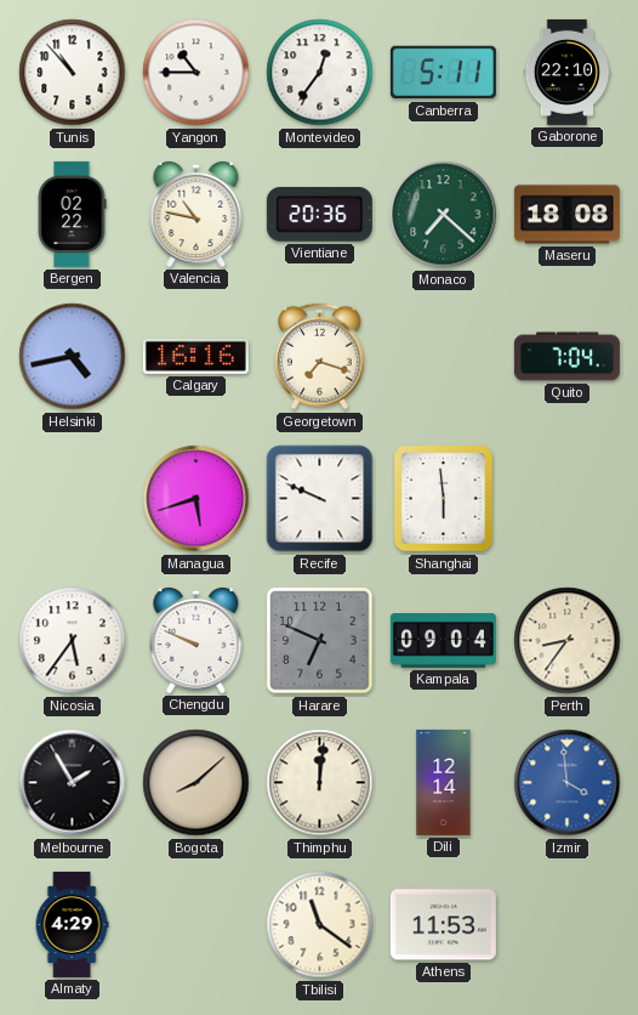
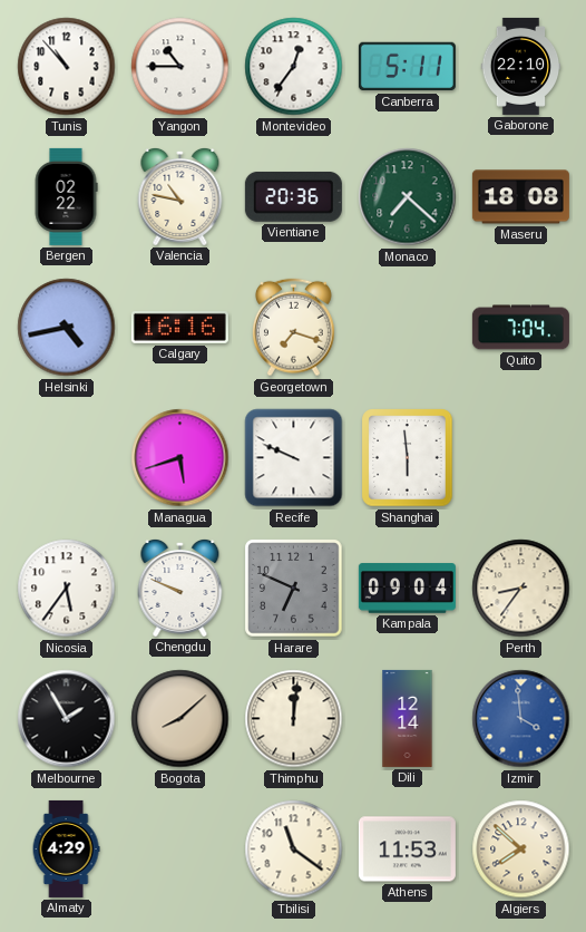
Algiers: none -> 7:52 (521, 850)
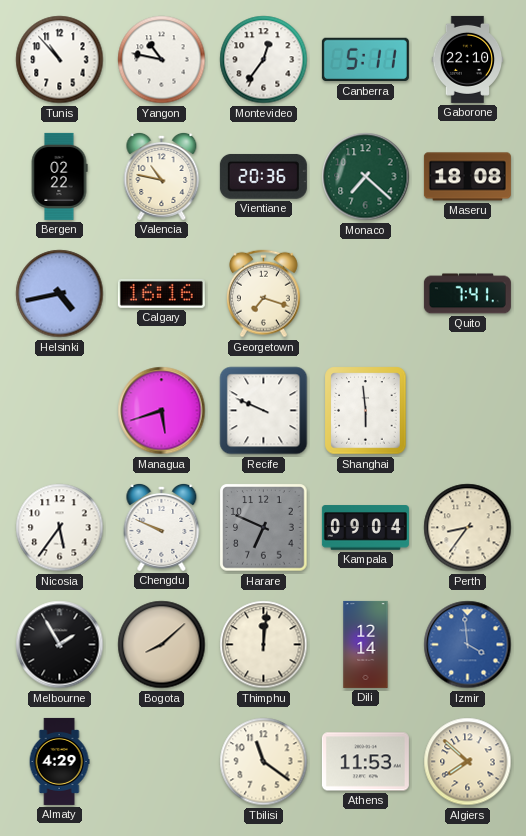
Yangon: 10:45 -> 10:47 (162, 60)
Quito: 7:04 -> 7:41 (467, 294)
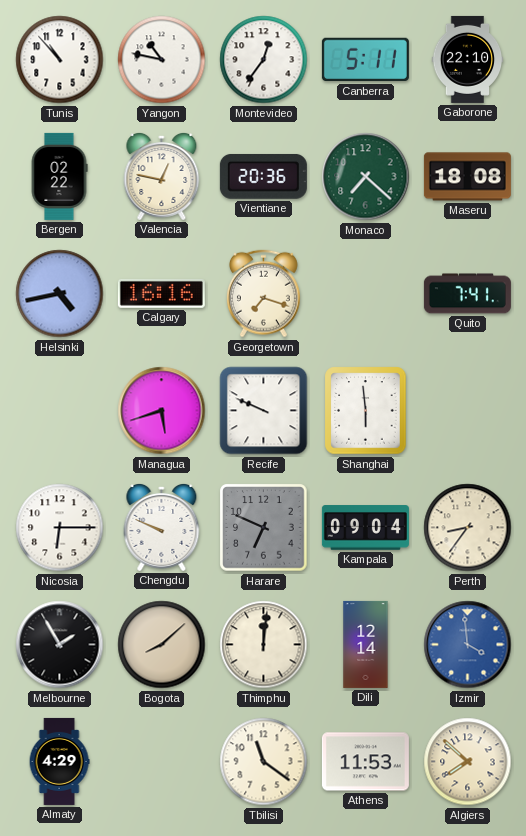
Valencia: 10:47 -> 12:47 (162, 176)
Nicosia: 5:36 -> 6:15 (60, 528)
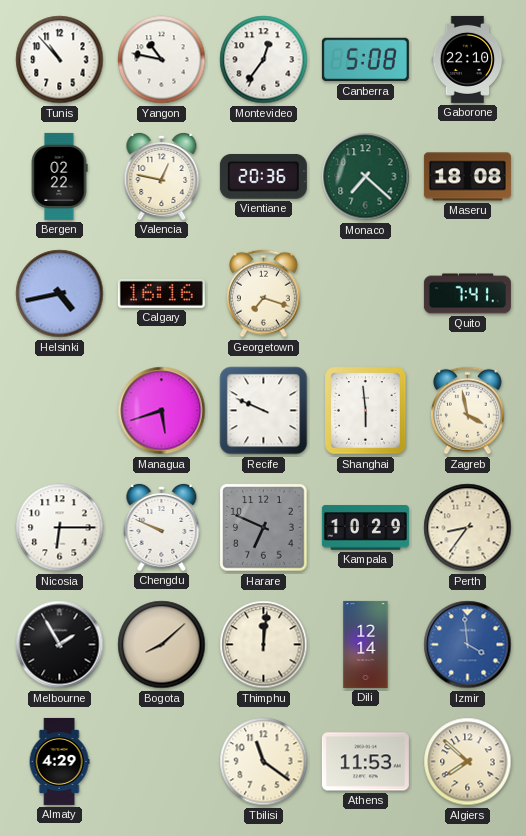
Canberra: 5:11 -> 5:08 (365, 60)
Zagreb: none -> 3:58 (467, 411)
Kampala: 09:04 -> 10:29 (365, 528)
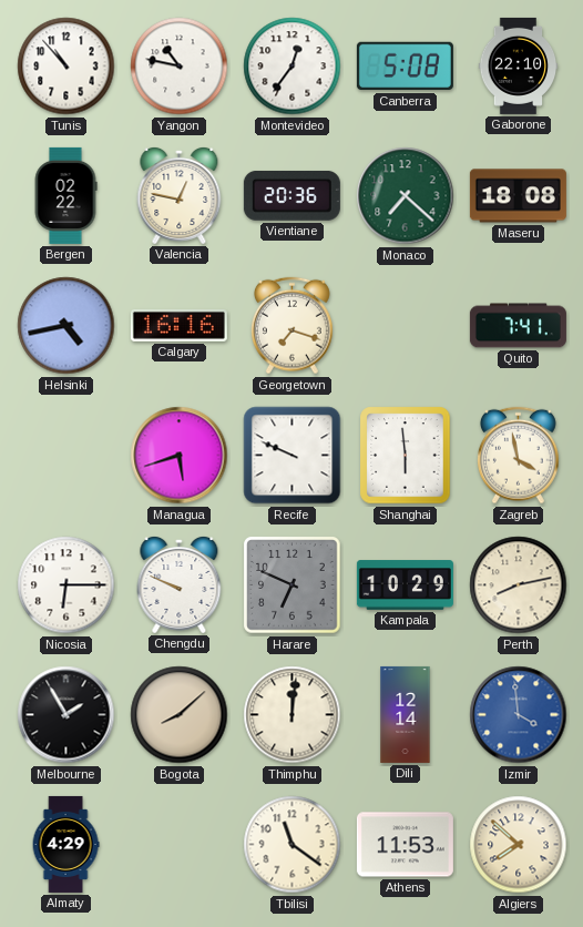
Perth: 8:36 -> 8:13 (519, 585)
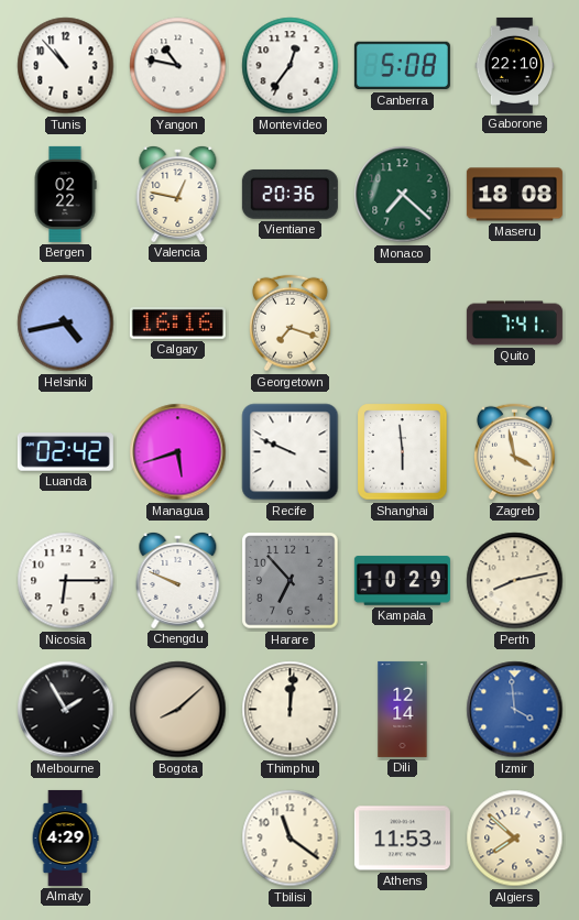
Luanda: none -> 02:42 (65, 452)
Harare: 6:49 -> 6:53 (291, 581)
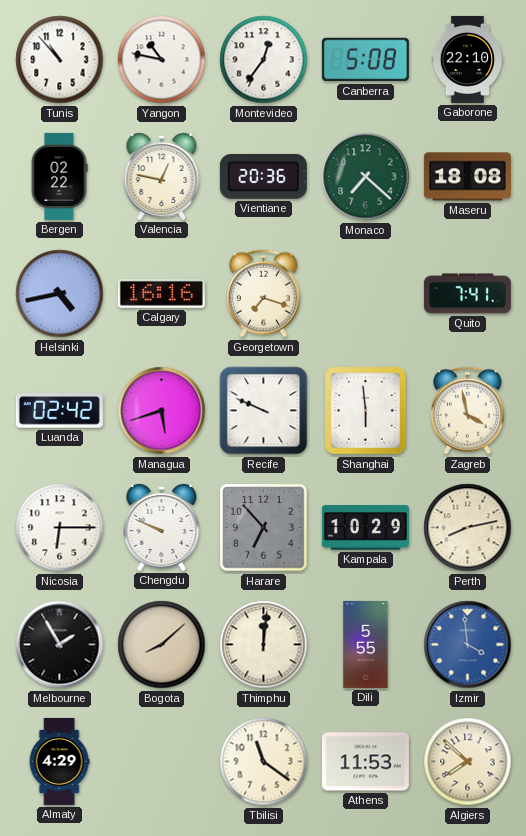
Dili: 12:14 -> 5:55 (366, 644)
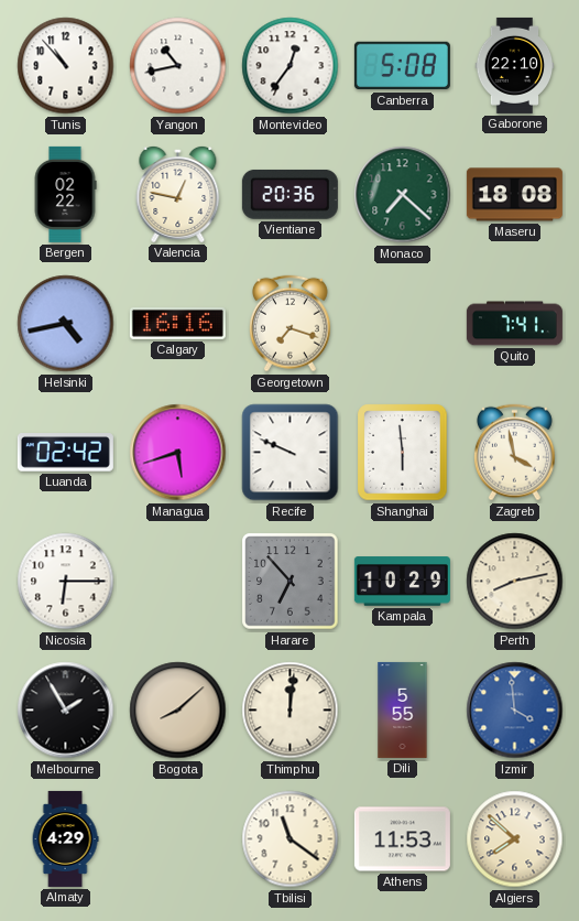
Yangon: 10:47 -> 10:43 (178, 66)
Chengdu: 9:49 -> none (162, 527)
